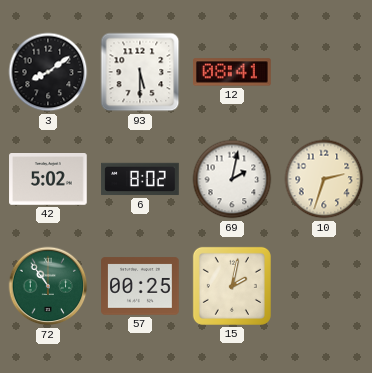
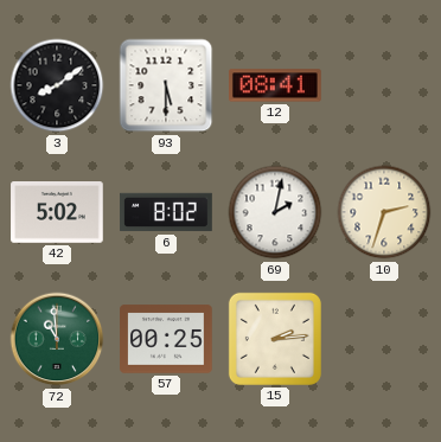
72: 10:54 -> 10:59 (57, 339)
15: 2:02 -> 2:14 (275, 339)
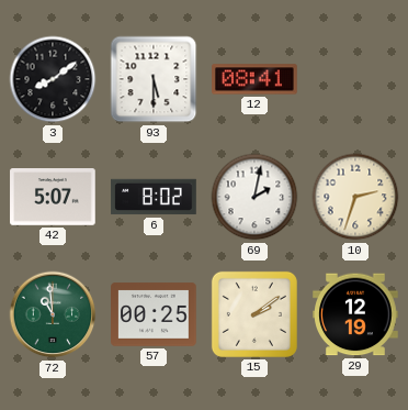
42: 5:02 -> 5:07 (53, 197)
15: 2:14 -> 2:09 (254, 314)
29: none -> 12:19 (356, 314)
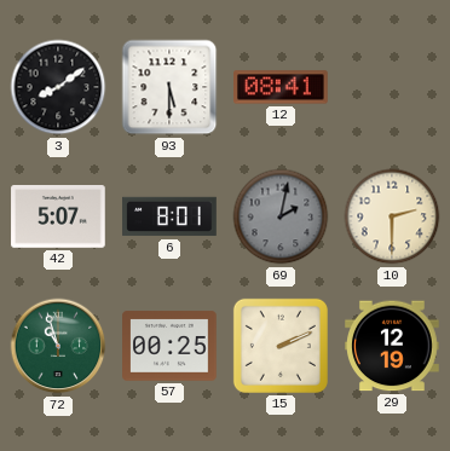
6: 8:02 -> 8:01 (169, 216)
69 dial: white -> grey (281, 216)
10: 2:33 -> 2:30 (392, 216)
72: 10:59 -> 10:57 (58, 346)
15: 2:09 -> 2:11 (281, 346)
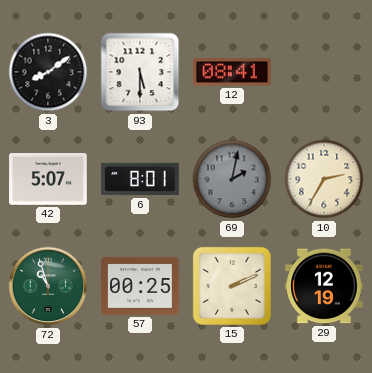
10: 2:30 -> 2:35 (324, 179)
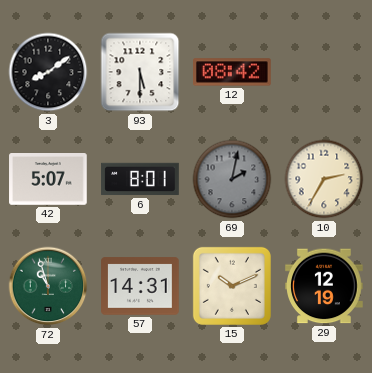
12: 08:41 -> 08:42 (233, 72)
57: 00:25 -> 14:31 (140, 286)
15: 2:11 -> 10:11 (232, 286)
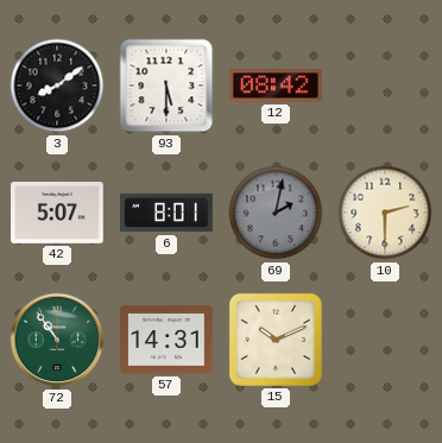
10: 2:35 -> 2:30 (385, 213)
72: 10:57 -> 10:54 (57, 340)
29: 12:19 -> none (325, 286)
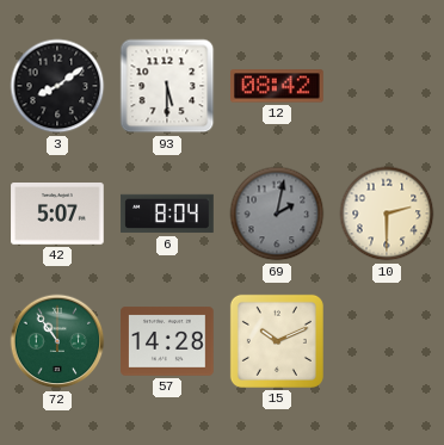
6: 8:01 -> 8:04 (167, 214)
57: 14:31 -> 14:28 (167, 341)
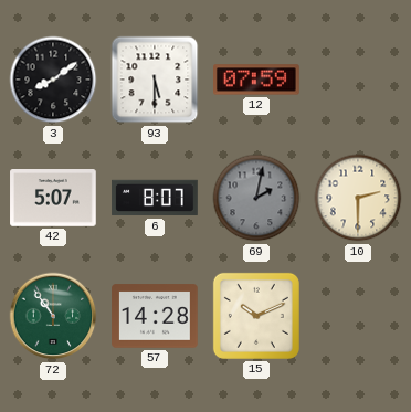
12: 08:42 -> 07:59 (257, 80)
6: 8:04 -> 8:07 (155, 198)
